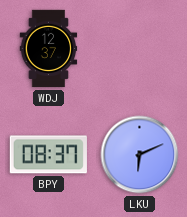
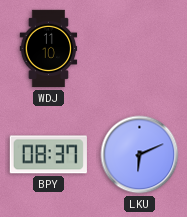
WDJ: 12:37 -> 11:10 (49, 49)
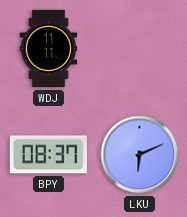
WDJ: 11:10 -> 11:11 (49, 49)
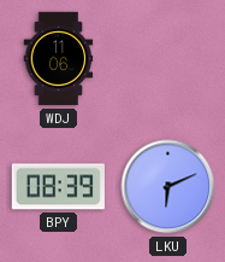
WDJ: 11:11 -> 11:06 (59, 59)
BPY: 08:37 -> 08:39 (58, 187)
